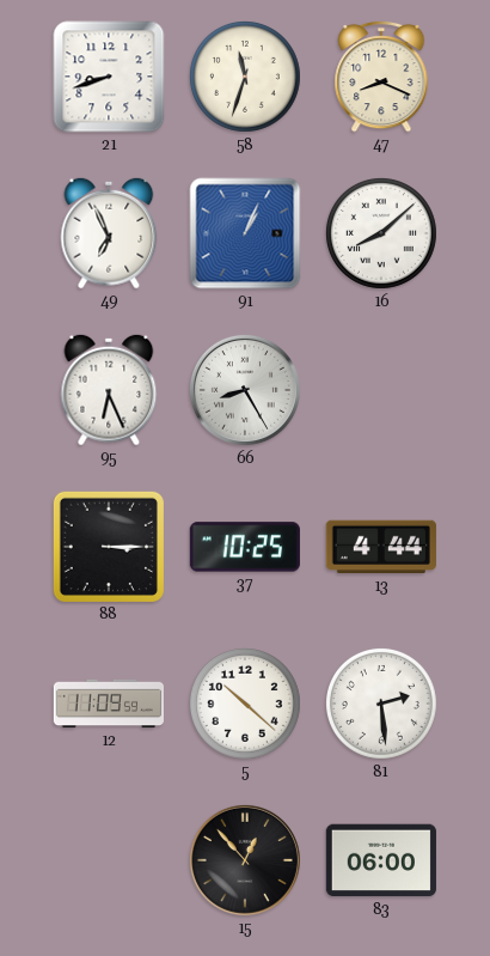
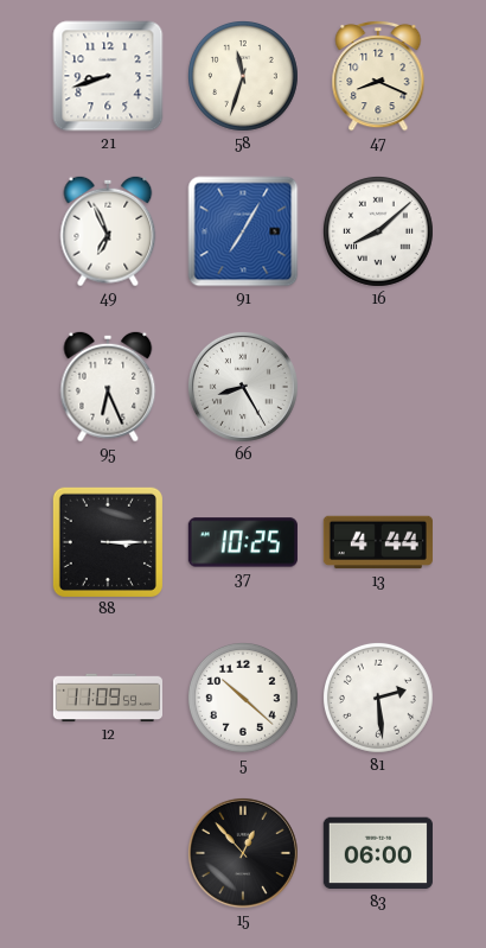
91: 1:04 -> 7:05 (243, 231)
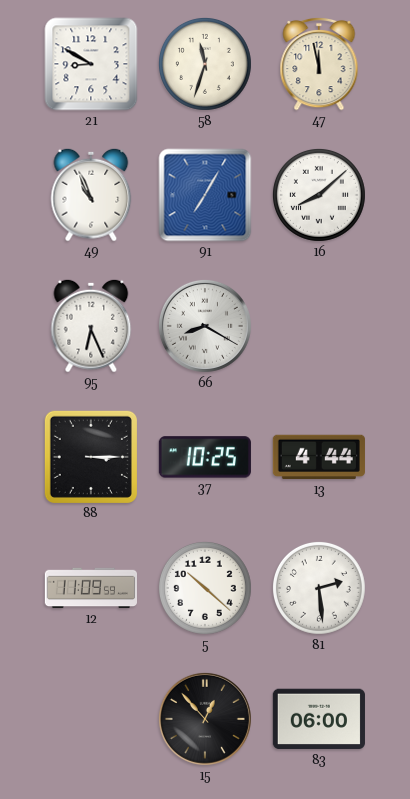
21: 8:42 -> 8:50 (91, 64)
47: 8:19 -> 11:58 (319, 64)
49: 6:56 -> 10:56 (91, 195)
66: 8:25 -> 8:20 (205, 326)
